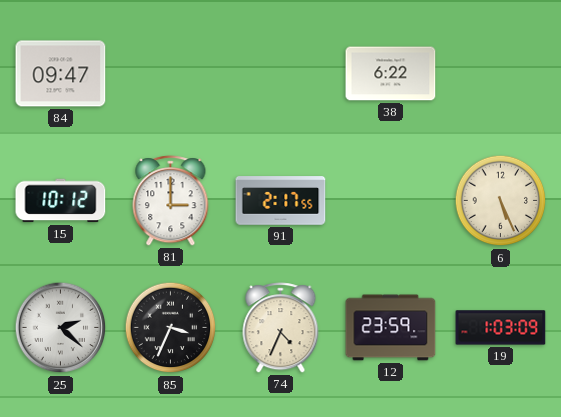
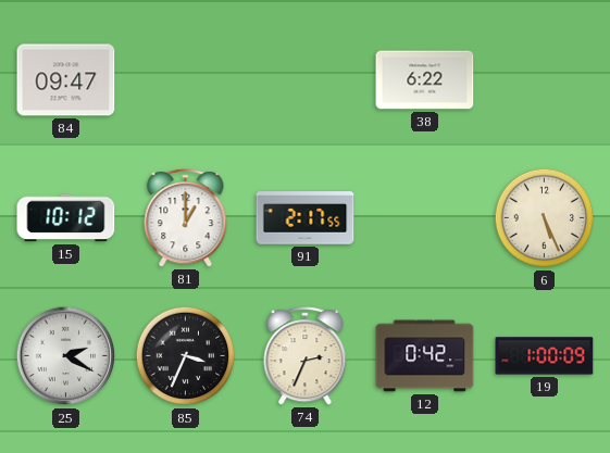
81: 3:00 -> 1:00 (186, 218)
25: 2:22 -> 2:20 (66, 356)
74: 4:34 -> 2:34 (306, 356)
12: 23:59 -> 0:42 (425, 356)
19: 1:03 -> 1:00 (545, 356)
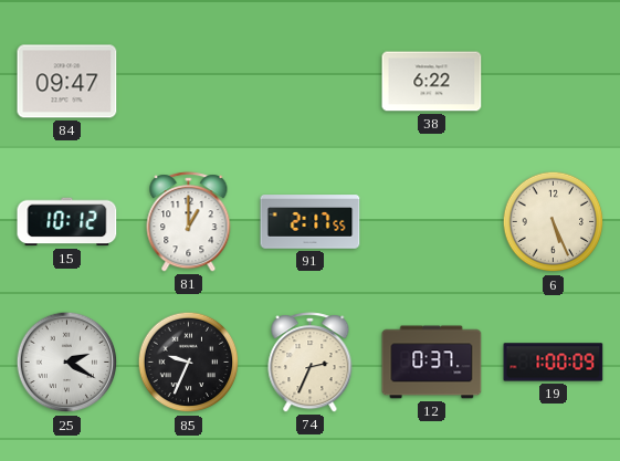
85: 3:34 -> 9:34 (189, 363)
12: 0:42 -> 0:37 (432, 363)
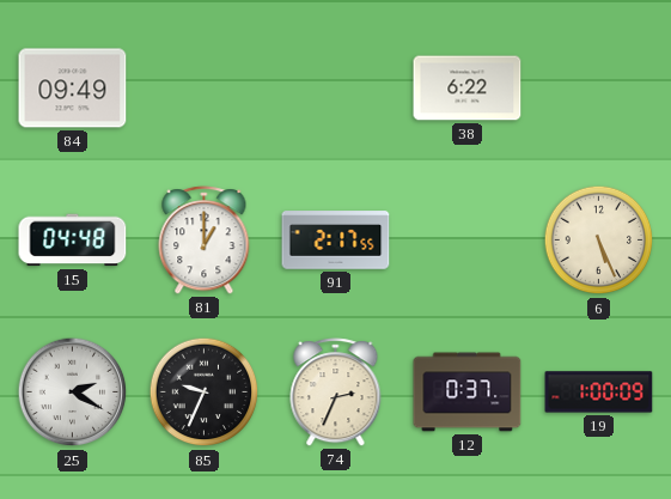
84: 09:47 -> 09:49 (73, 89)
15: 10:12 -> 04:48 (73, 241)
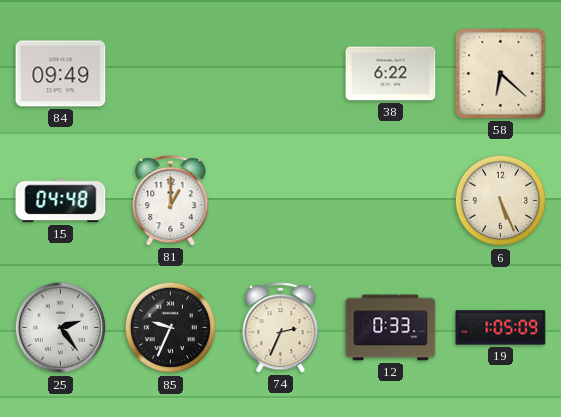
58: none -> 6:22 (501, 74)
91: 2:17 -> none (336, 241)
25: 2:20 -> 2:24 (61, 328)
12: 0:37 -> 0:33 (391, 328)
19: 1:00 -> 1:05 (501, 328)
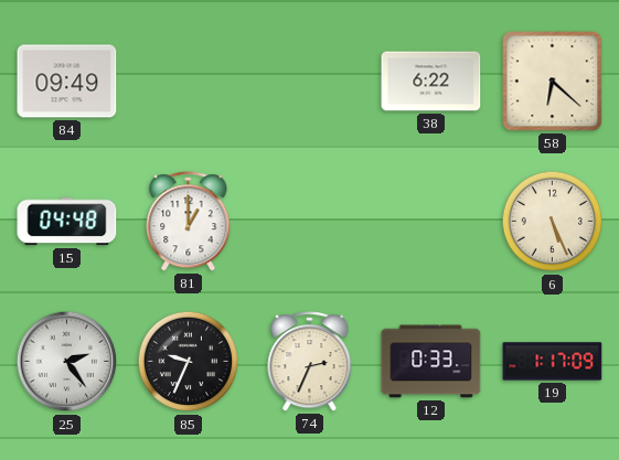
19: 1:05 -> 1:17 (553, 362)
